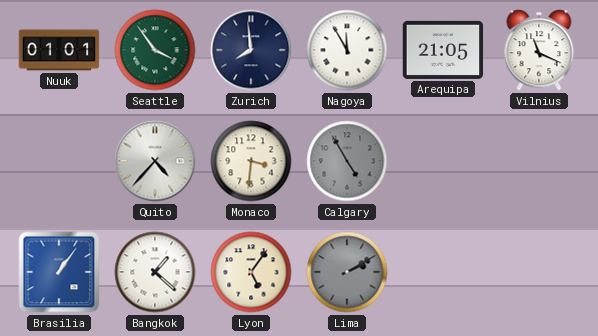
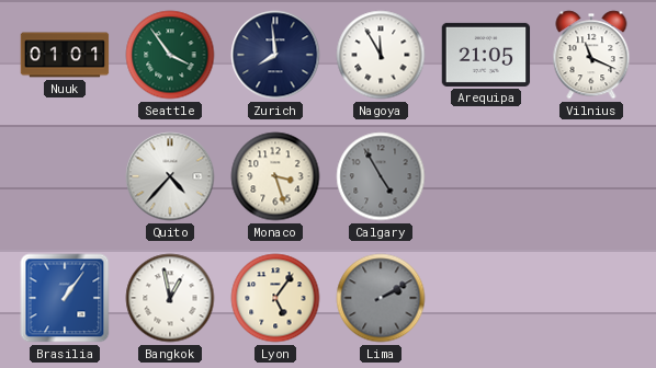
Monaco: 3:31 -> 3:27 (275, 176)
Bangkok: 1:22 -> 12:58 (170, 298)
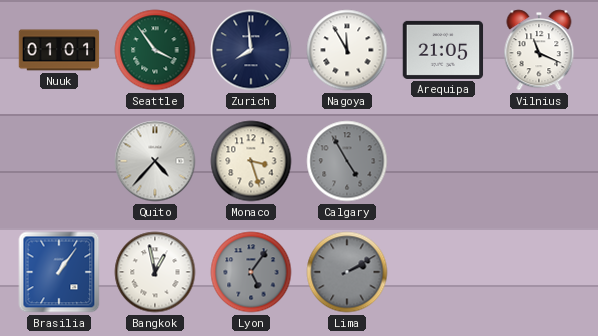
Lyon dial: cream -> grey (251, 272)
